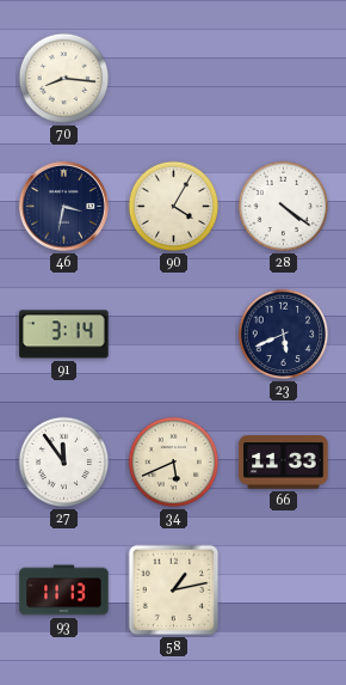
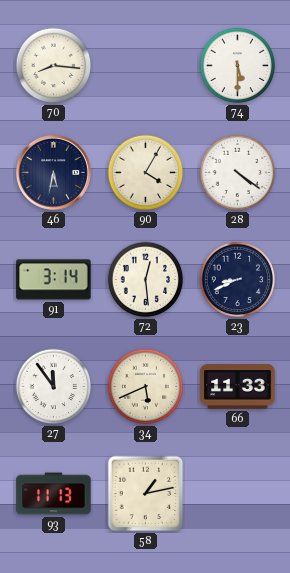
74: none -> 5:30 (238, 66)
46: 3:32 -> 5:32 (53, 172)
72: none -> 12:29 (146, 280)
23: 5:41 -> 8:41 (238, 280)
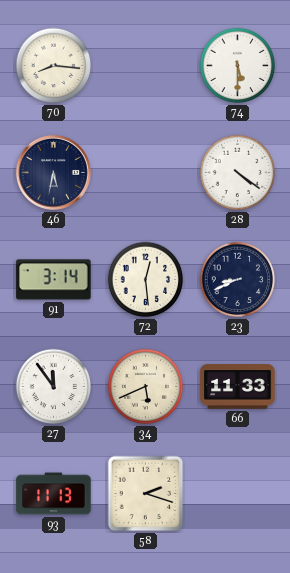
90: 4:05 -> none (146, 173)
58: 1:13 -> 2:18 (146, 494)
